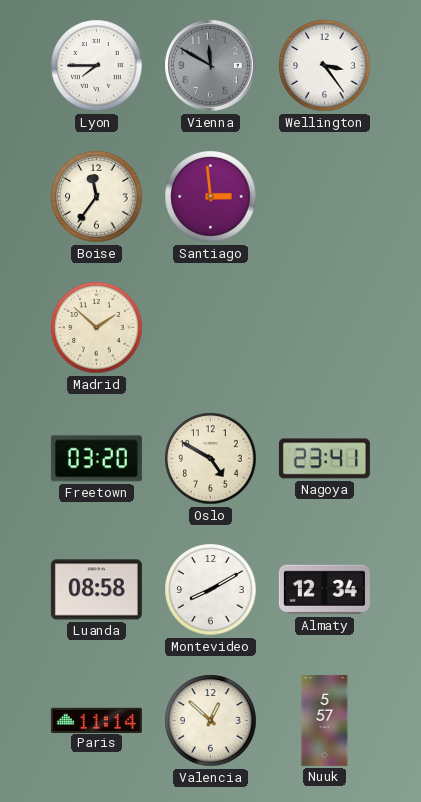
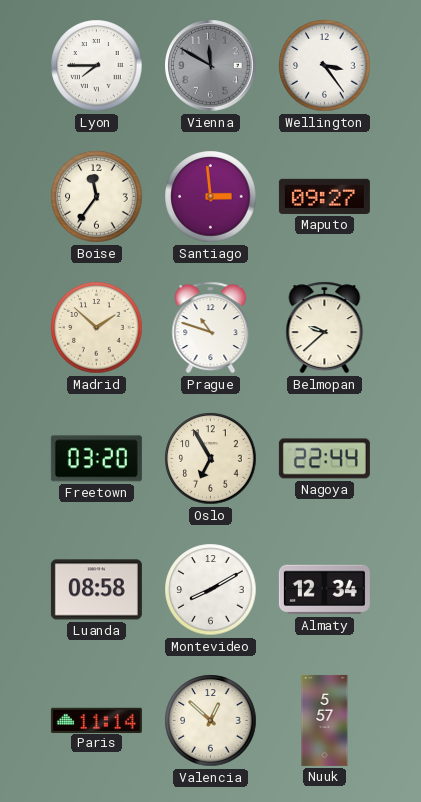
Maputo: none -> 09:27 (324, 196)
Prague: none -> 10:48 (211, 328)
Belmopan: none -> 9:38 (325, 328)
Oslo: 4:50 -> 6:55 (211, 459)
Nagoya: 23:41 -> 22:44 (324, 459)
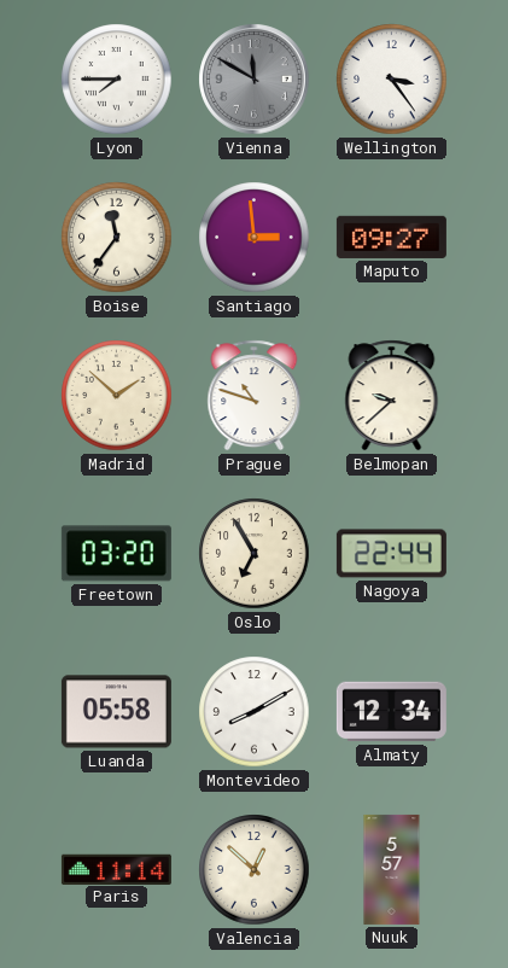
Luanda: 08:58 -> 05:58 (116, 712)
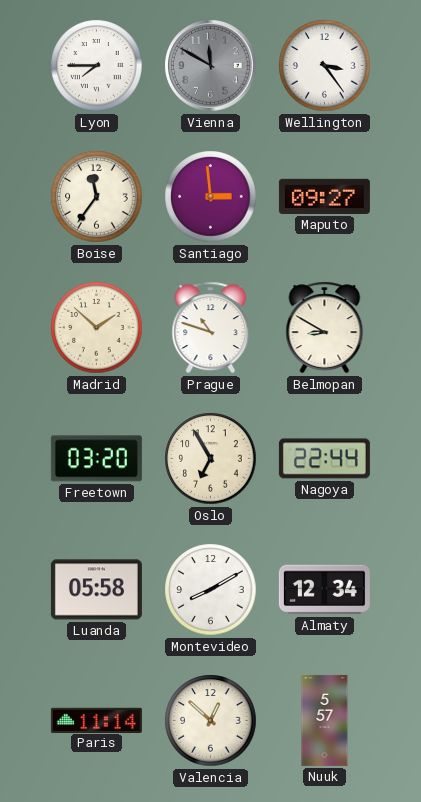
Belmopan: 9:38 -> 8:50 (325, 328)
